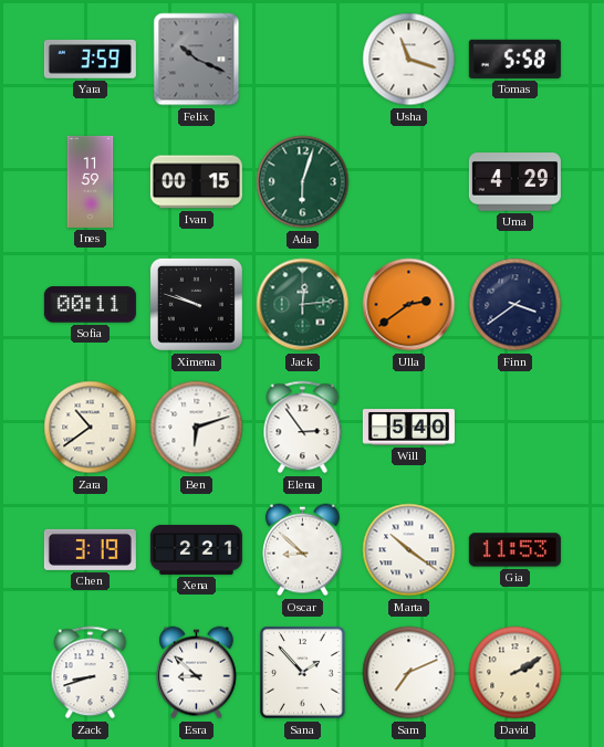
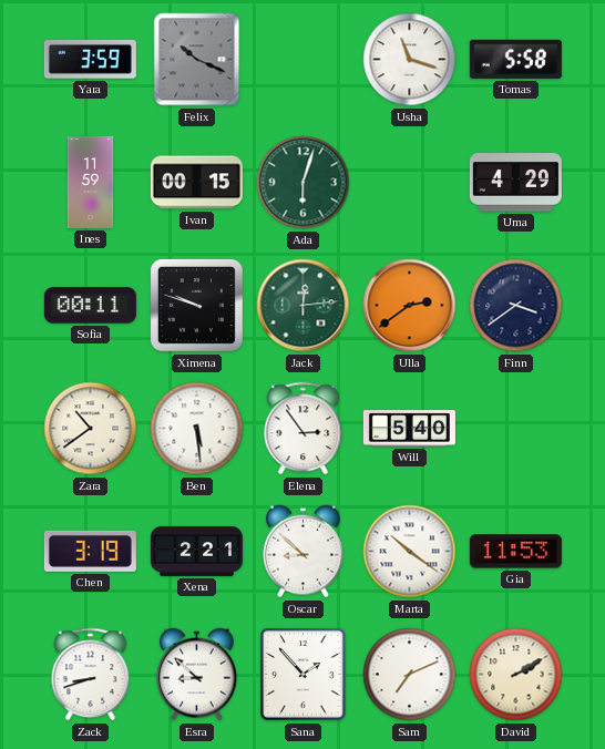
Ben: 6:12 -> 5:29 (197, 429)
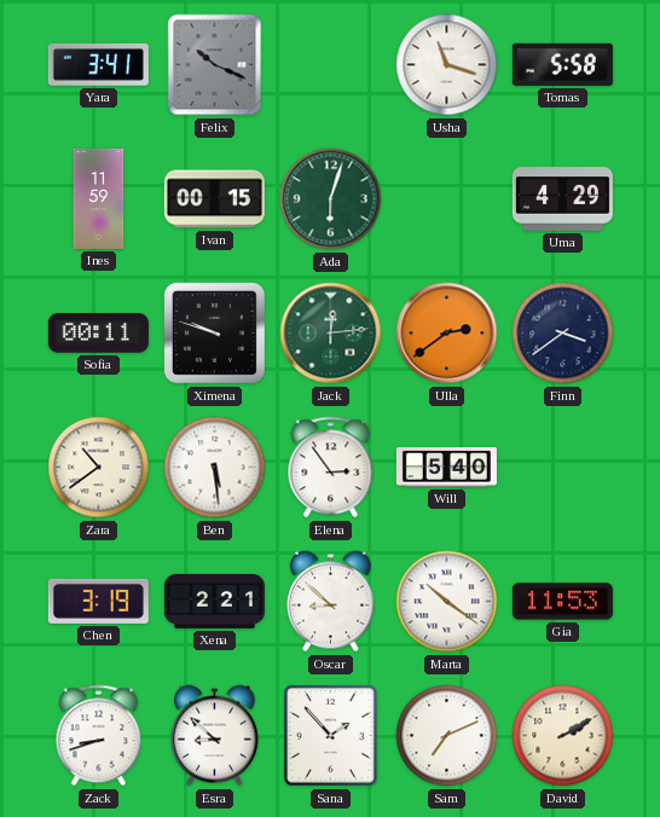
Yara: 3:59 -> 3:41 (98, 65)
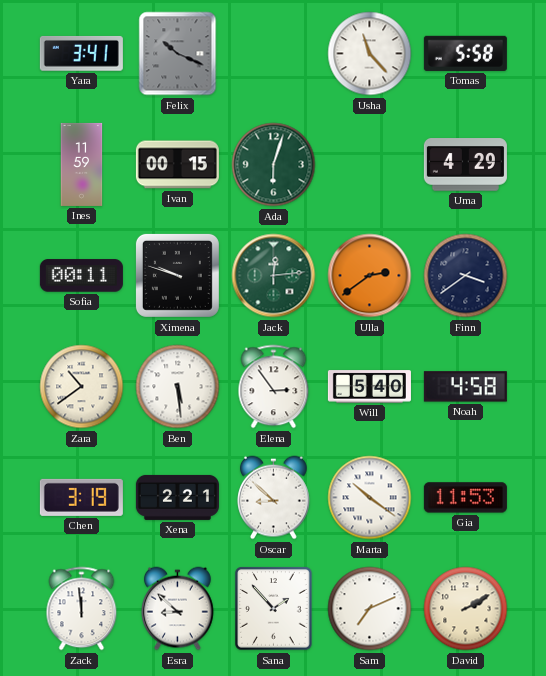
Usha: 11:18 -> 11:23 (370, 54)
Noah: none -> 4:58 (465, 387)
Zack: 8:42 -> 11:59 (82, 609)
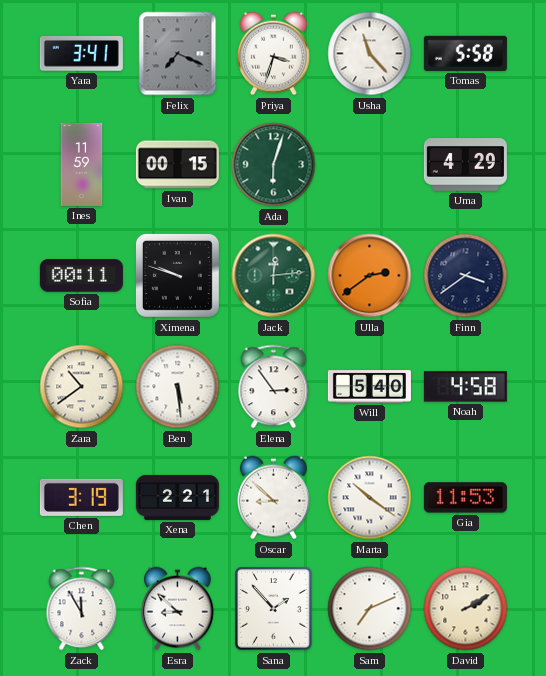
Felix: 10:19 -> 7:19 (178, 54)
Priya: none -> 3:33 (274, 54)
Zack: 11:59 -> 11:55 (82, 609)
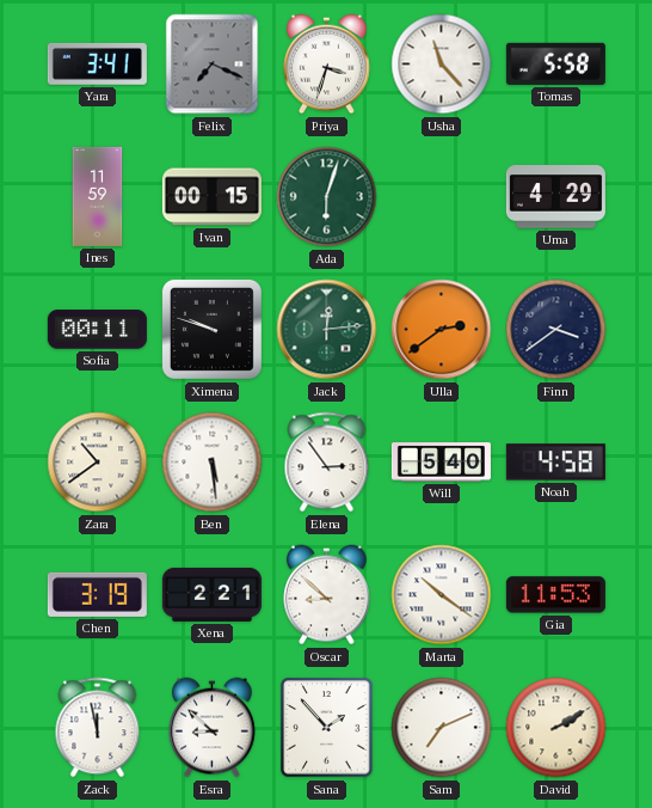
Zack: 11:55 -> 11:58 (98, 728)
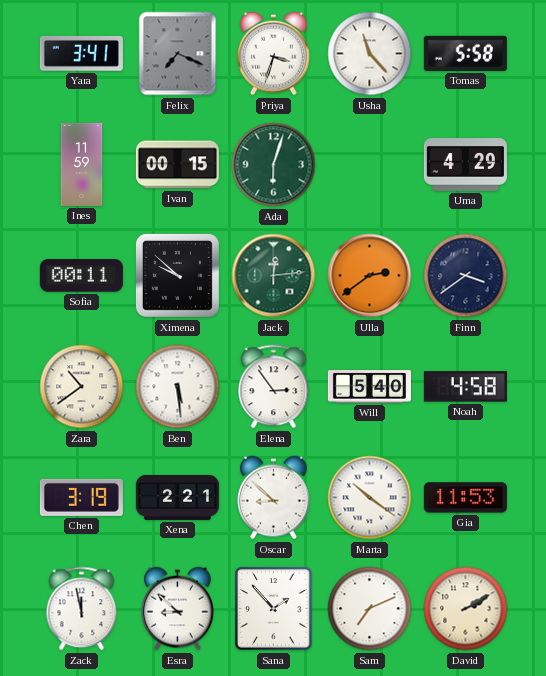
Ximena: 9:48 -> 9:52 (177, 275)
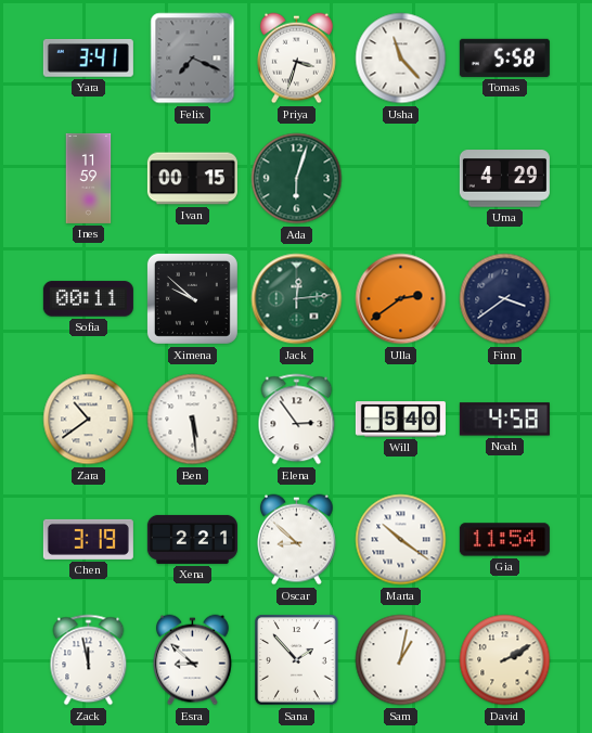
Gia: 11:53 -> 11:54 (504, 540)
Sam: 7:11 -> 1:02 (401, 660)
